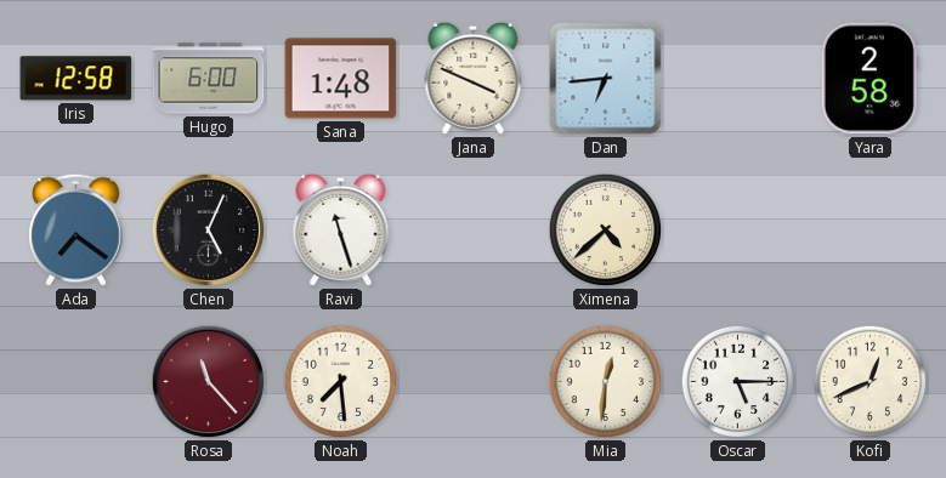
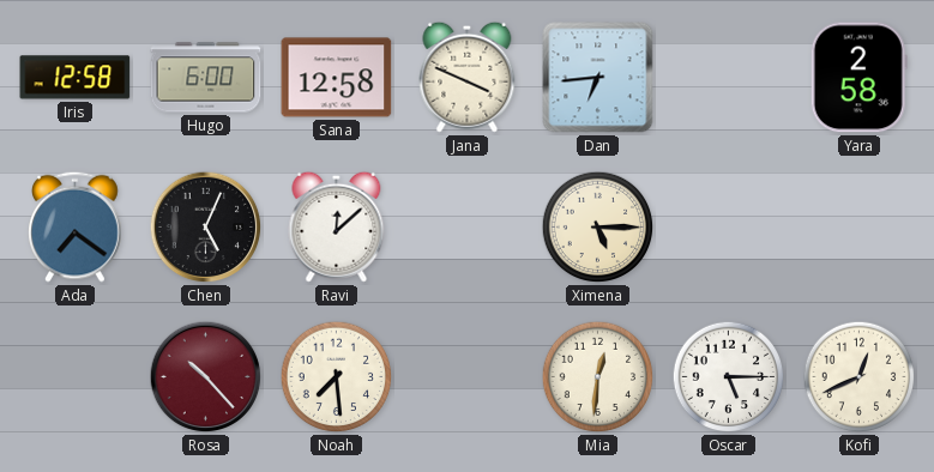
Sana: 1:48 -> 12:58 (337, 78)
Ravi: 11:27 -> 12:08 (337, 226)
Ximena: 4:38 -> 5:15 (598, 228)
Rosa: 11:23 -> 10:23 (206, 377)
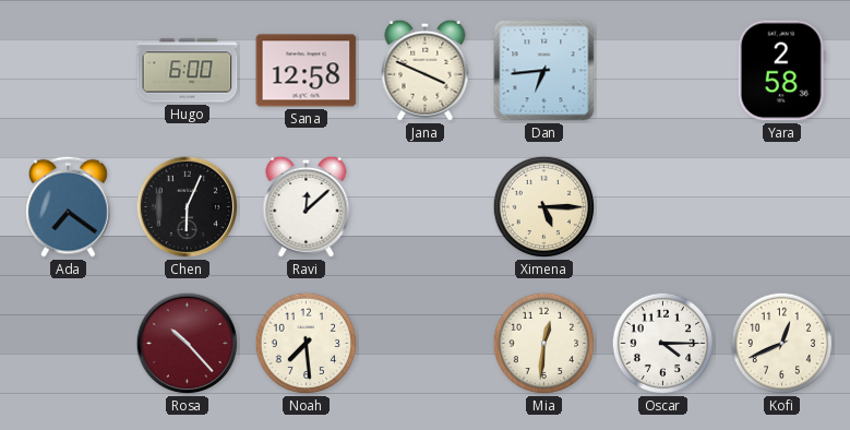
Iris: 12:58 -> none (76, 78)
Chen: 5:04 -> 6:04 (188, 207)
Oscar: 5:15 -> 4:15 (663, 344)
